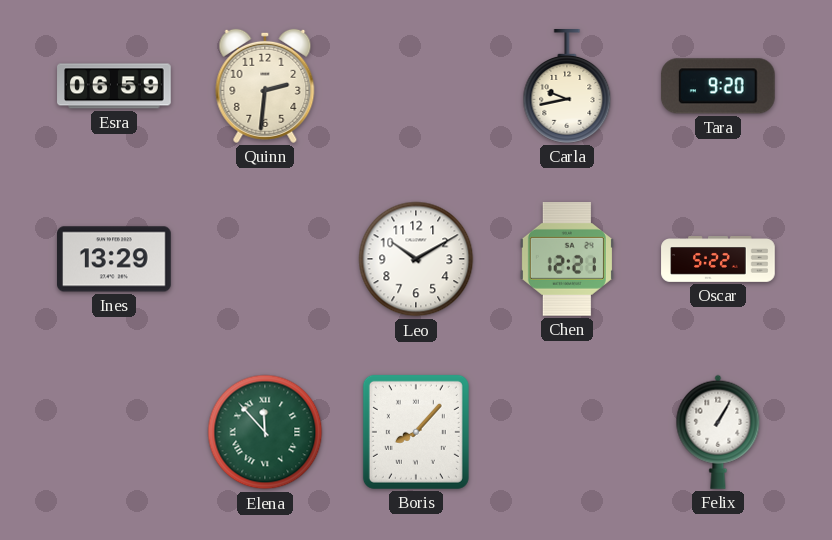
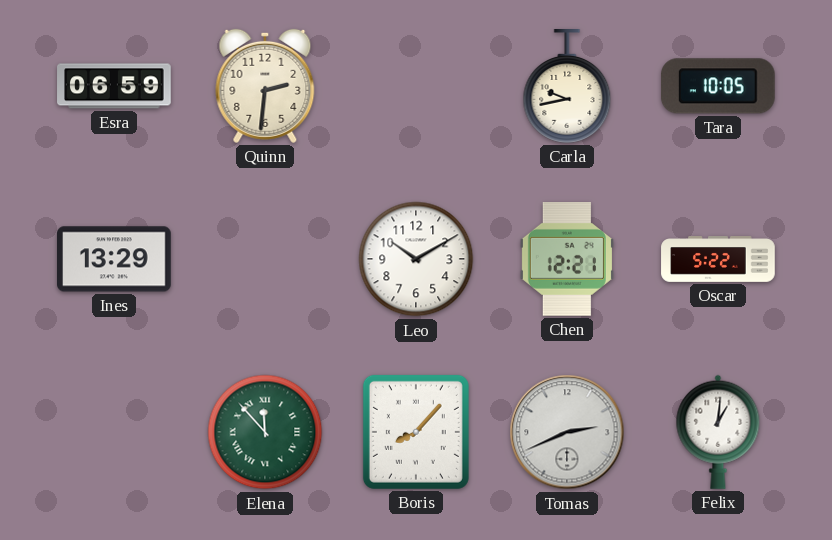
Tara: 9:20 -> 10:05 (718, 86)
Tomas: none -> 2:41 (567, 432)
Felix: 1:05 -> 1:01 (718, 432)
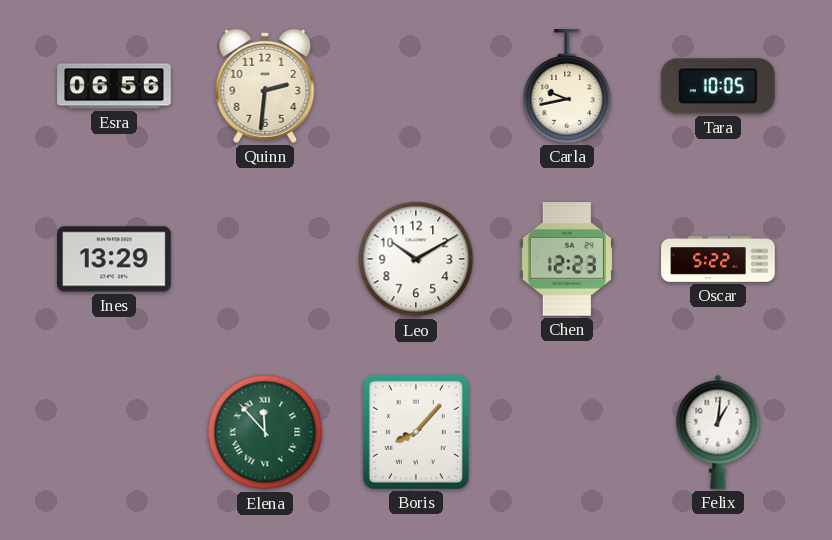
Esra: 06:59 -> 06:56 (114, 86)
Chen: 12:21 -> 12:23 (567, 260)
Tomas: 2:41 -> none (567, 432)
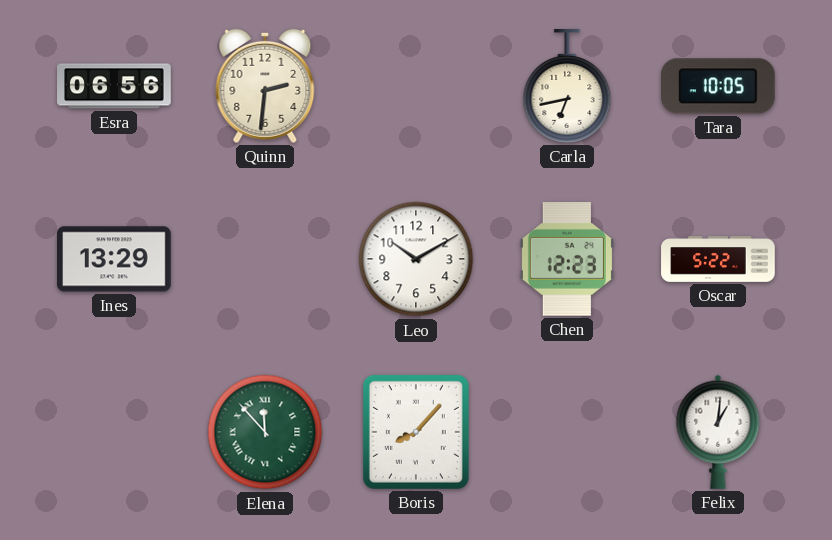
Carla: 9:43 -> 6:43 (567, 86)
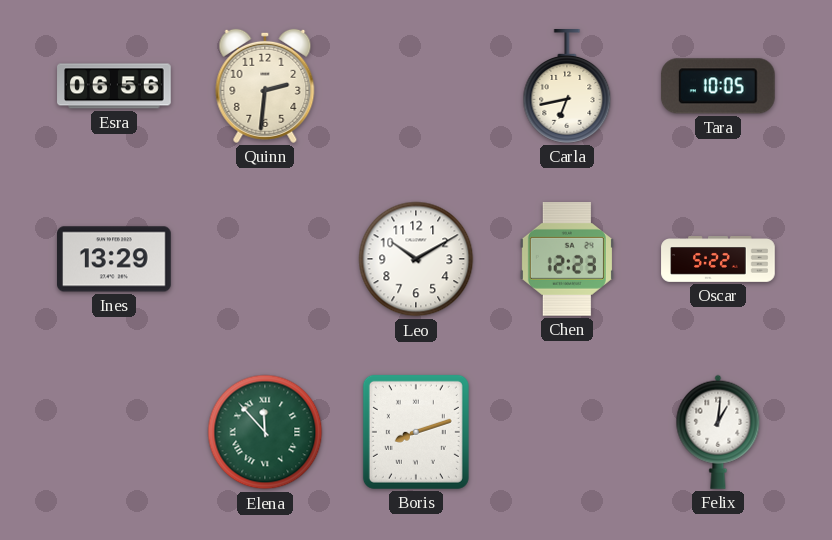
Boris: 8:07 -> 8:12 (416, 432)
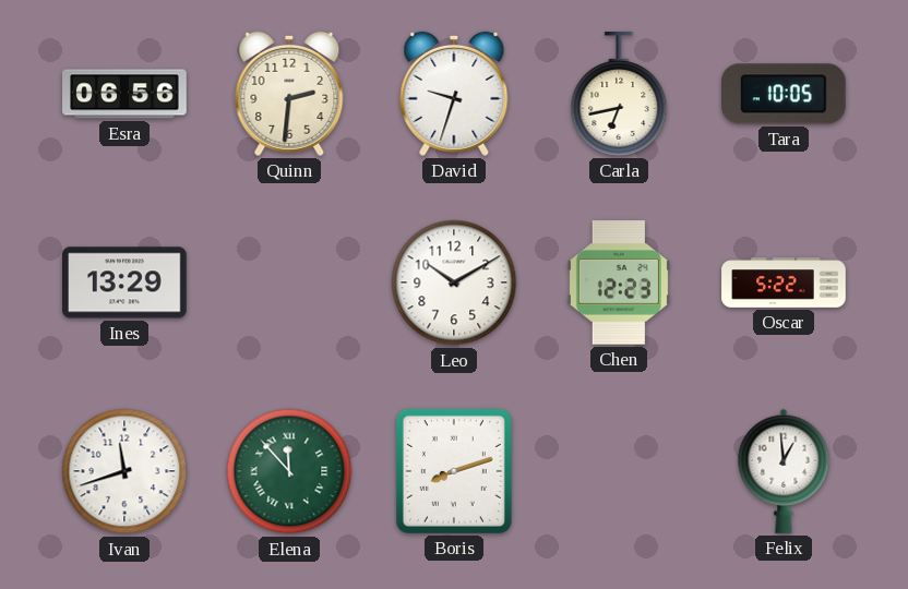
David: none -> 9:33 (454, 94)
Ivan: none -> 11:42 (124, 471)
Felix: 1:01 -> 12:59 (784, 471)
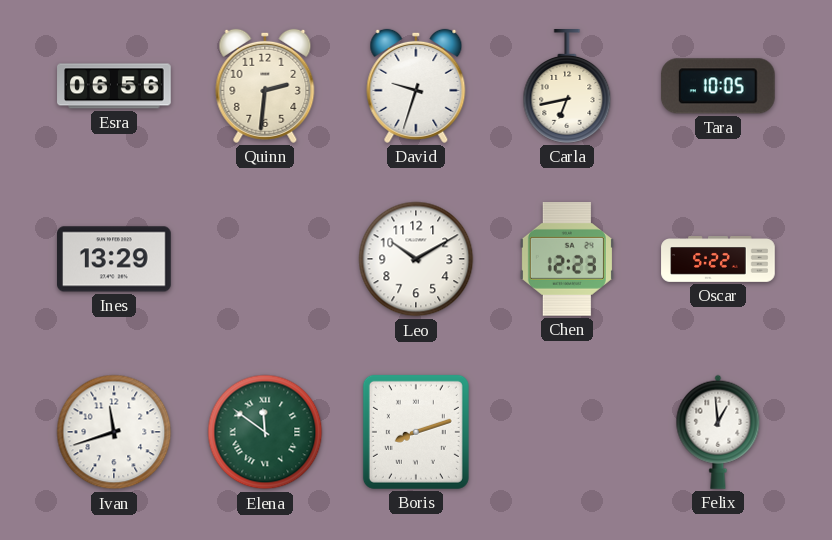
Elena: 11:53 -> 11:51 (265, 432)
